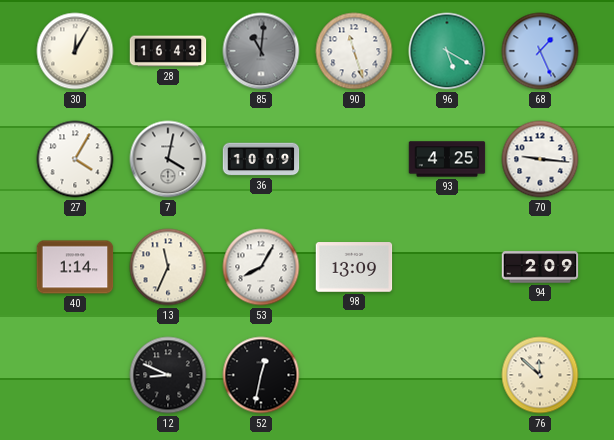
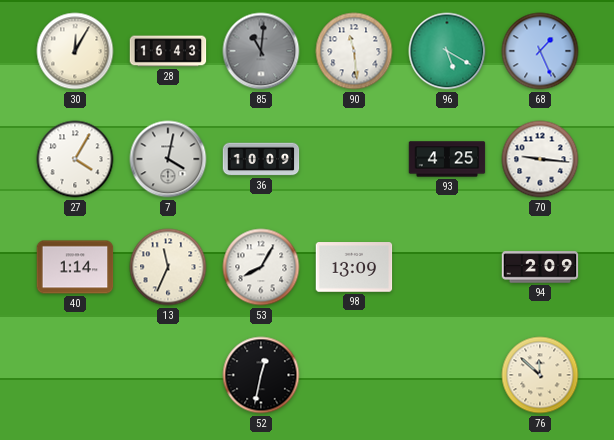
90: 11:27 -> 11:29 (354, 51)
12: 8:49 -> none (168, 375)
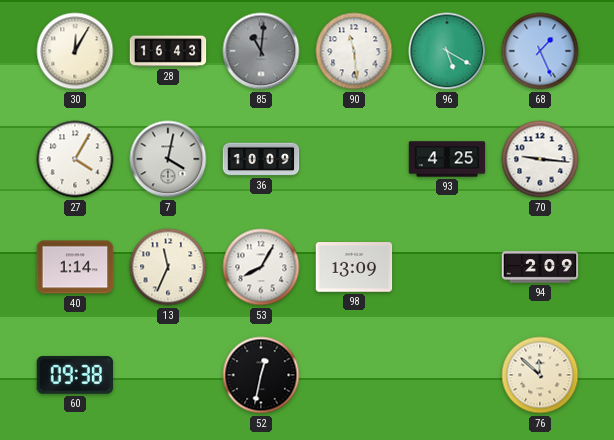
60: none -> 09:38 (75, 376)
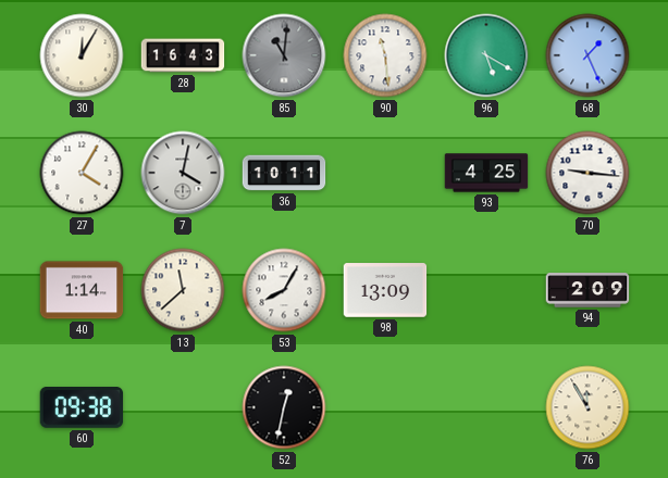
36: 10:09 -> 10:11 (284, 173)
13: 11:34 -> 11:38 (183, 290)
76: 11:52 -> 11:55 (587, 407)
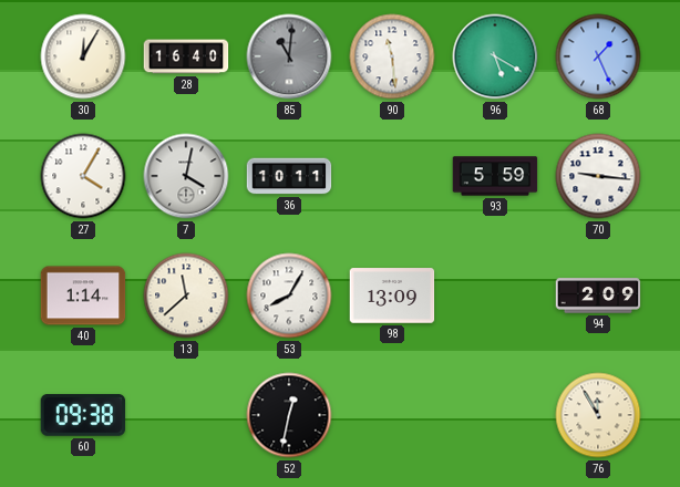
28: 16:43 -> 16:40 (186, 56)
93: 4:25 -> 5:59 (495, 176)
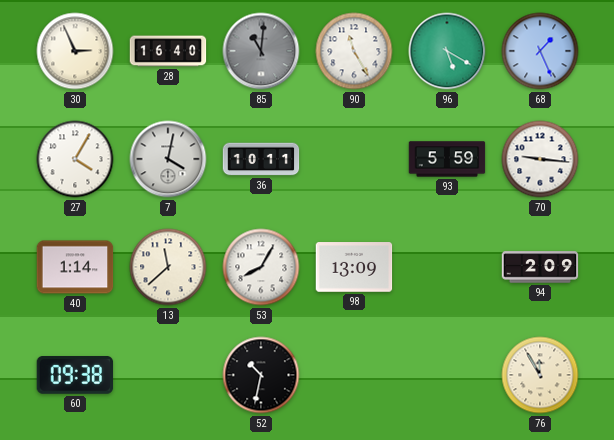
30: 12:05 -> 2:56 (75, 51)
90: 11:29 -> 11:25 (354, 51)
52: 12:32 -> 10:32 (261, 375)
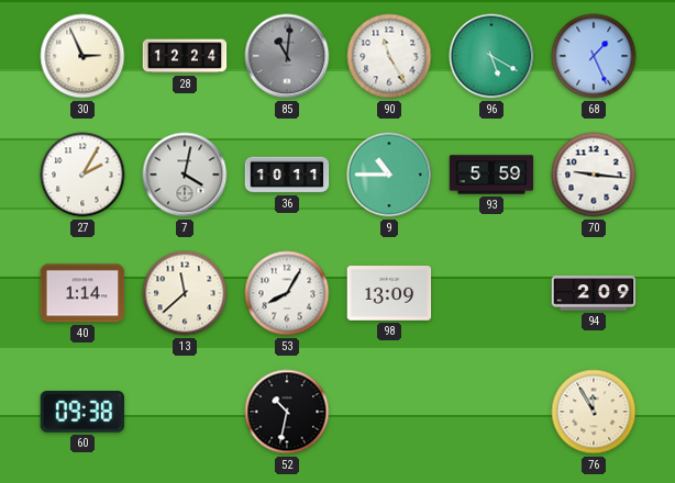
28: 16:40 -> 12:24 (185, 56)
27: 4:05 -> 2:05 (82, 175)
9: none -> 10:45 (389, 175)
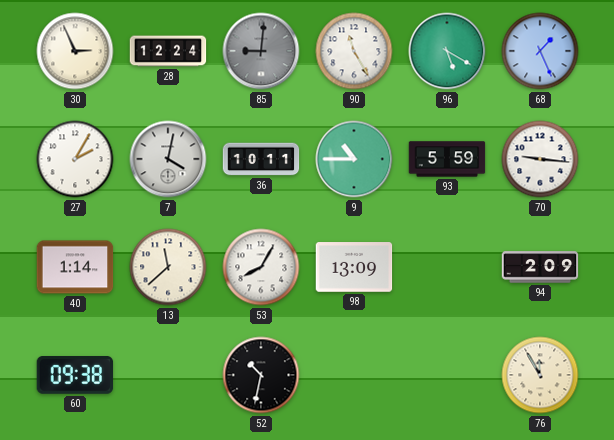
85: 11:01 -> 9:01 (261, 51)
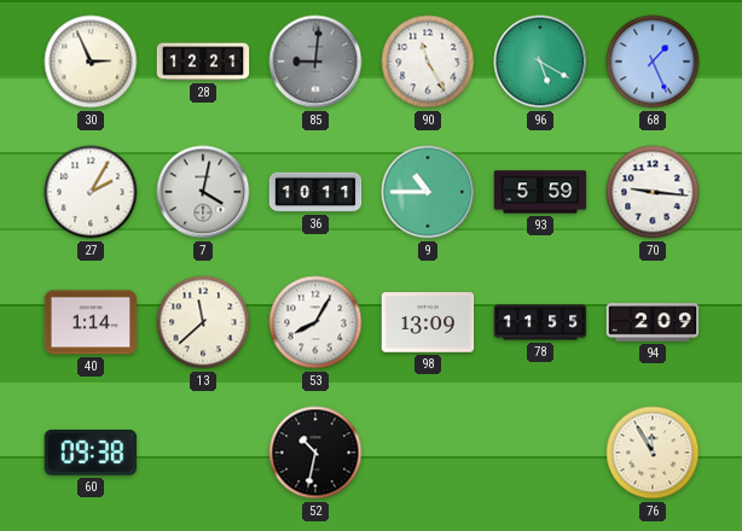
28: 12:24 -> 12:21 (203, 62)
78: none -> 11:55 (540, 322)
